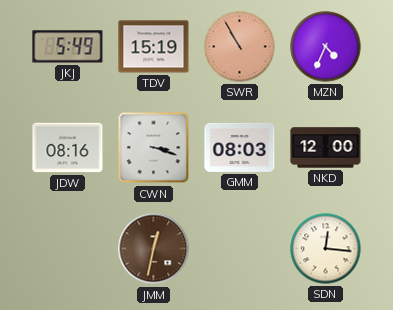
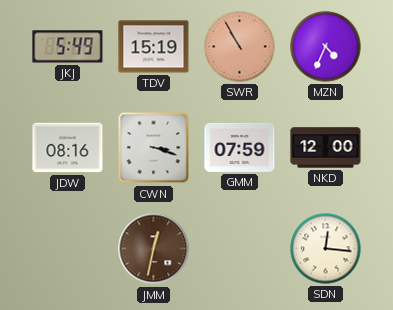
GMM: 08:03 -> 07:59 (240, 147)
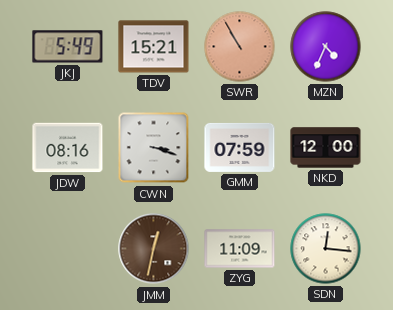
TDV: 15:19 -> 15:21 (154, 47)
ZYG: none -> 11:09 (240, 249)
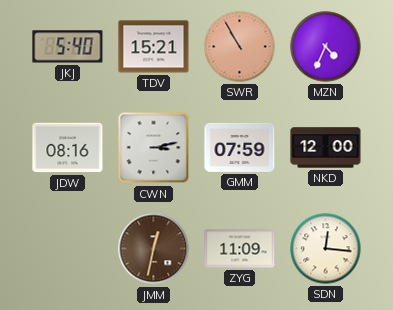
JKJ: 5:49 -> 5:40 (68, 47)
CWN: 3:18 -> 3:13 (154, 148)
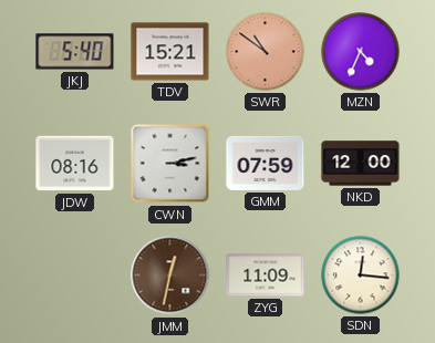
SWR: 10:55 -> 10:51 (266, 52)
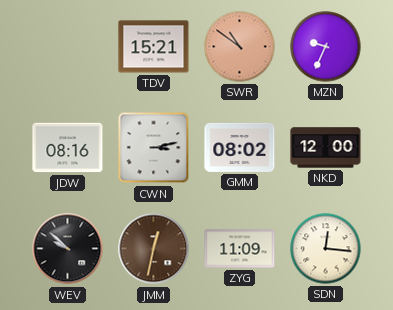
JKJ: 5:40 -> none (75, 52)
MZN: 4:34 -> 9:34 (326, 47)
GMM: 07:59 -> 08:02 (240, 147)
WEV: none -> 9:52 (68, 249)
